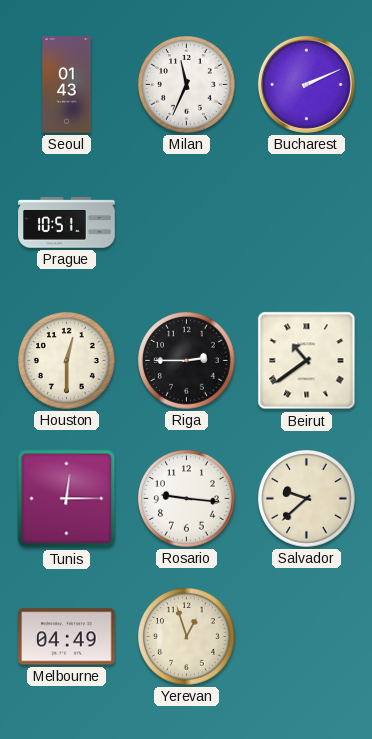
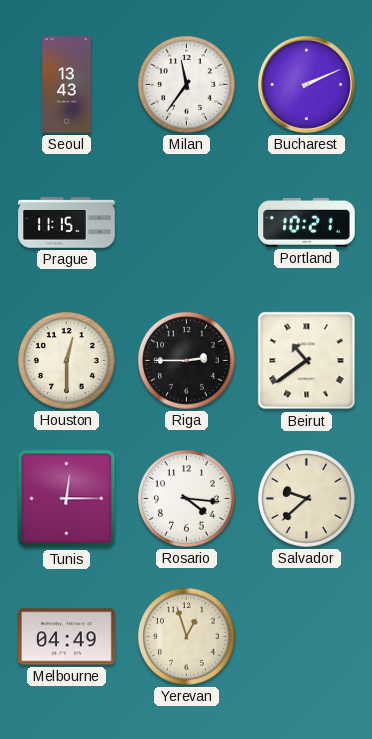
Seoul: 01:43 -> 13:43 (67, 85)
Milan: 11:34 -> 11:36 (187, 85)
Prague: 10:51 -> 11:15 (67, 223)
Portland: none -> 10:21 (307, 222)
Rosario: 9:16 -> 4:16 (187, 499)
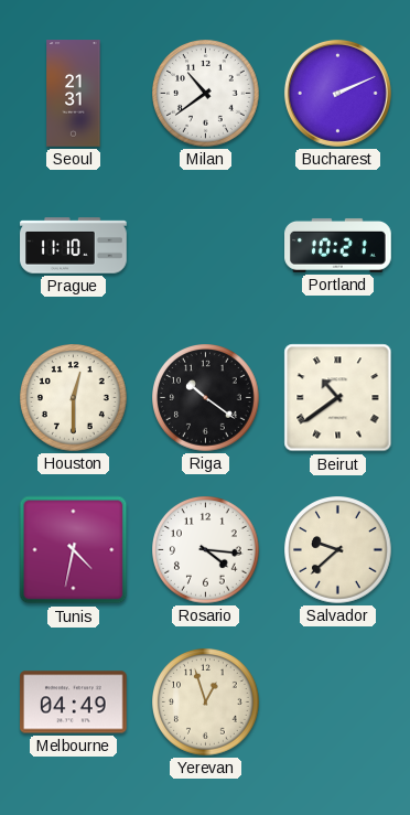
Seoul: 13:43 -> 21:31 (74, 94)
Milan: 11:36 -> 10:39 (206, 94)
Prague: 11:15 -> 11:10 (74, 246)
Riga: 2:45 -> 10:21 (206, 398)
Tunis: 12:15 -> 4:32 (74, 550)
